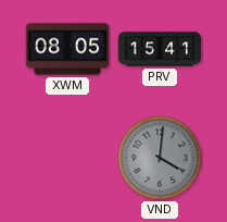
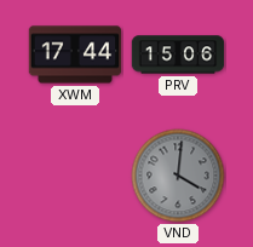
XWM: 08:05 -> 17:44 (75, 54)
PRV: 15:41 -> 15:06 (178, 54)
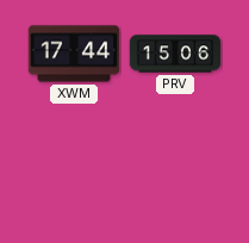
VND: 4:01 -> none (178, 176)
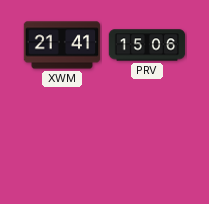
XWM: 17:44 -> 21:41 (62, 45)
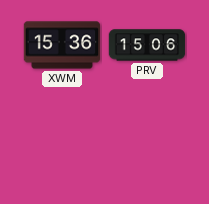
XWM: 21:41 -> 15:36 (62, 45)
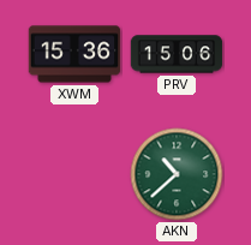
AKN: none -> 10:38 (177, 174)
